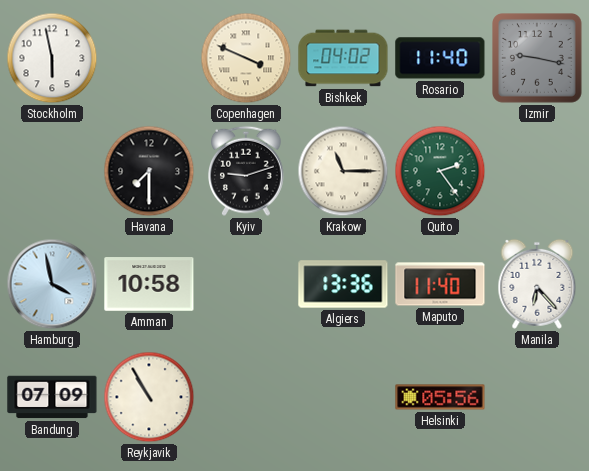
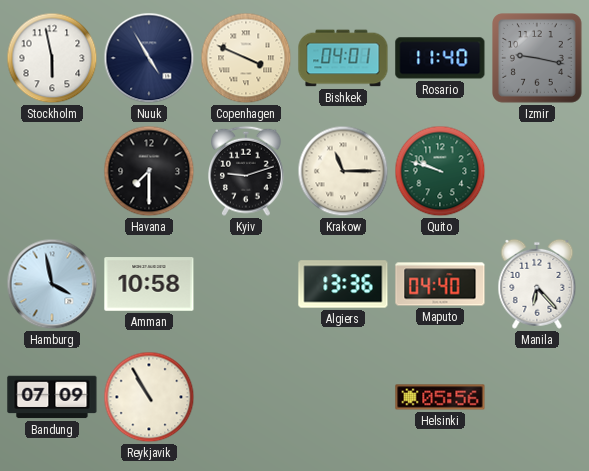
Nuuk: none -> 4:55 (149, 58)
Bishkek: 04:02 -> 04:01 (343, 58)
Quito: 2:24 -> 9:48 (440, 171)
Maputo: 11:40 -> 04:40 (440, 284)
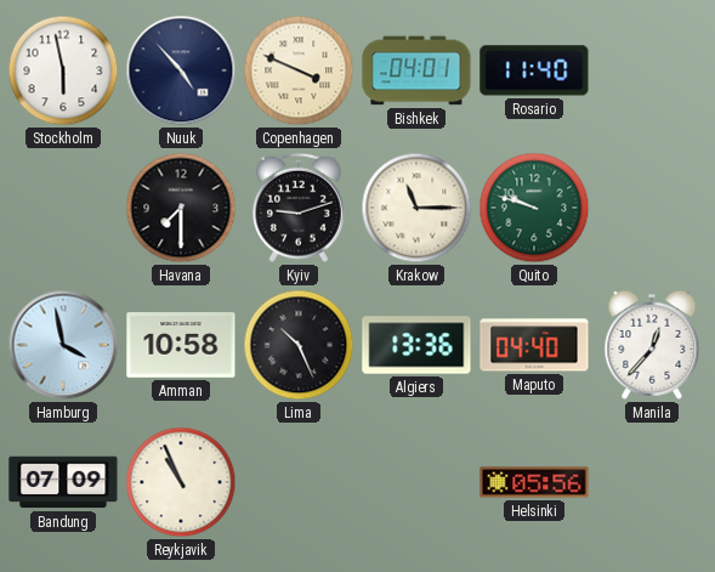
Nuuk: 4:55 -> 4:53 (181, 70)
Izmir: 9:17 -> none (538, 59)
Lima: none -> 10:26 (299, 345)
Manila: 6:23 -> 12:37 (652, 345)
Reykjavik: 10:55 -> 10:56 (181, 482)
